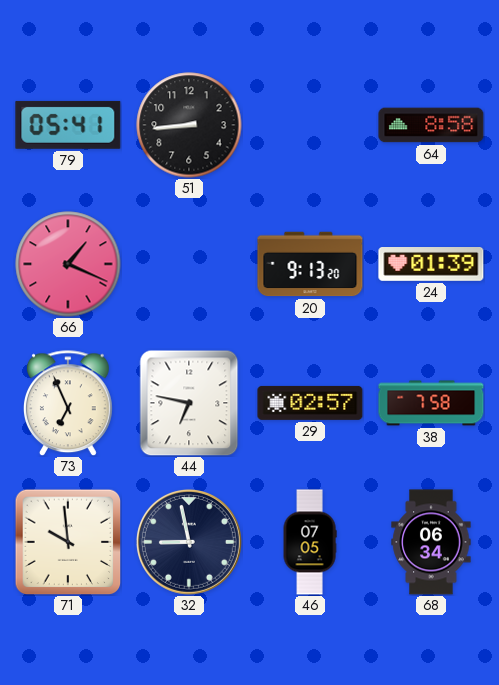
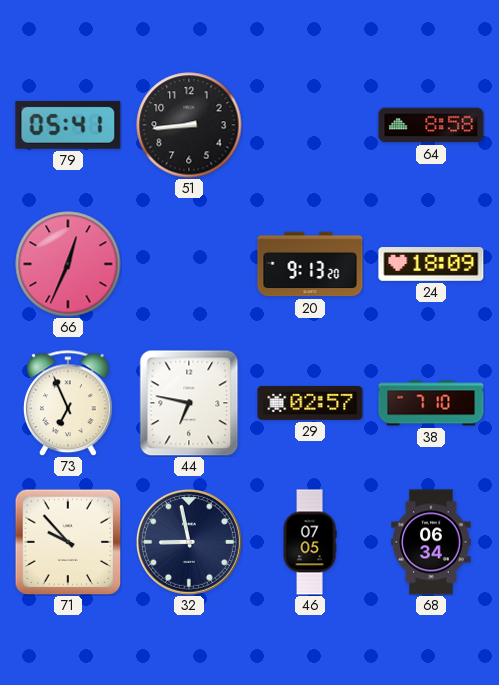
66: 1:19 -> 12:34 (68, 264)
24: 01:39 -> 18:09 (431, 265)
38: 7:58 -> 7:10 (431, 403)
71: 9:59 -> 9:53 (68, 542)
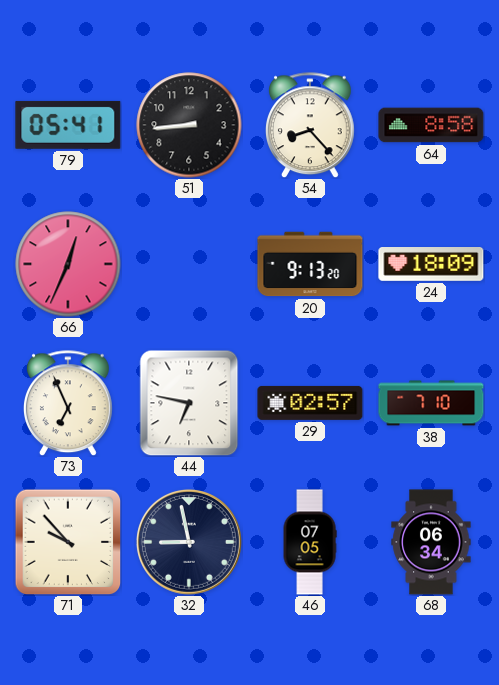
54: none -> 8:23 (310, 125)
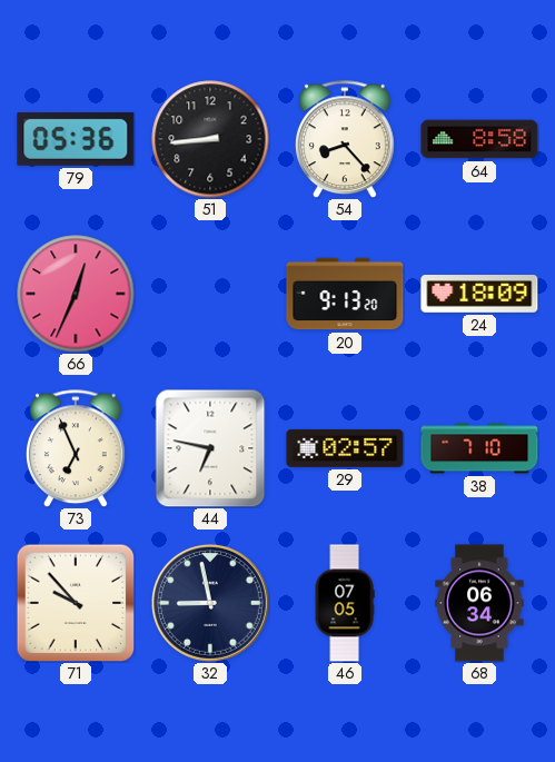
79: 05:41 -> 05:36 (76, 139)
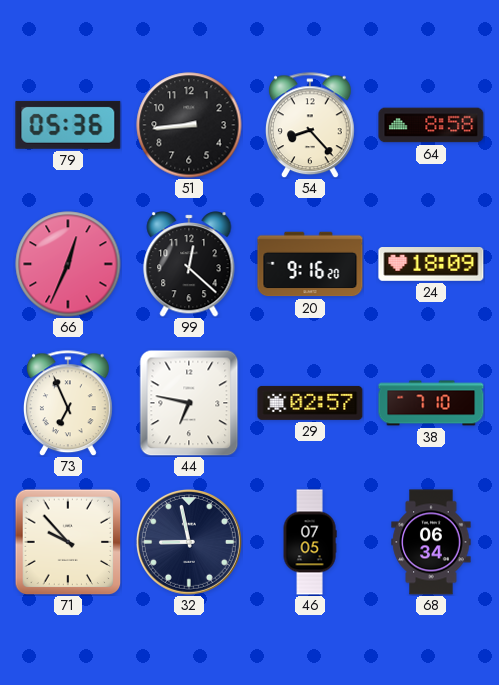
99: none -> 12:22 (189, 264)
20: 9:13 -> 9:16 (310, 264)
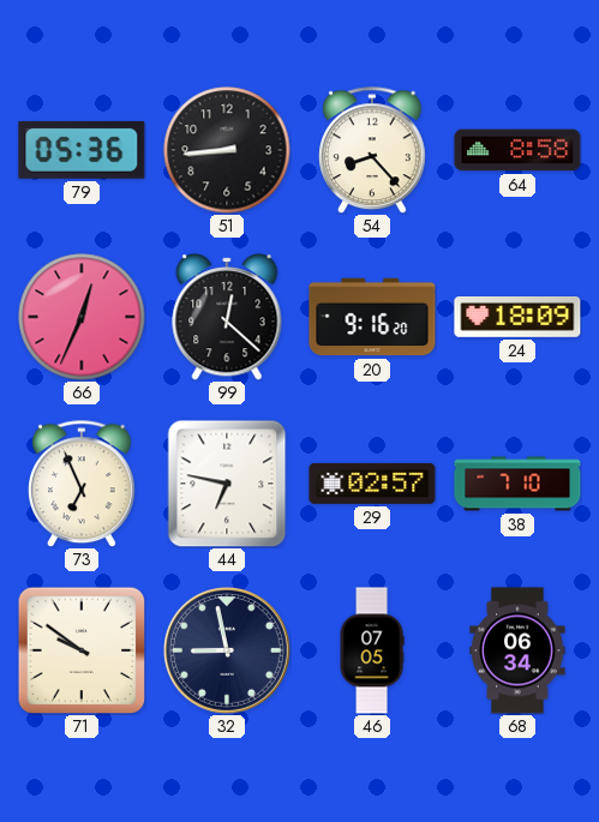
71: 9:53 -> 9:51 (82, 650)
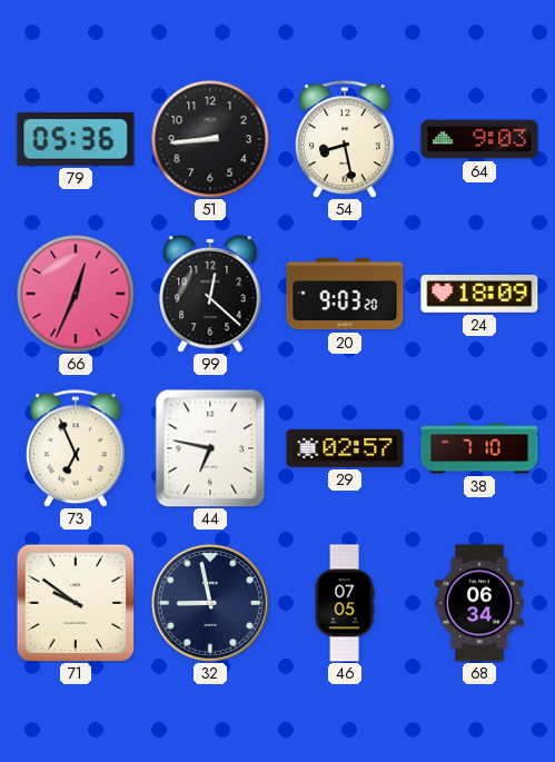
54: 8:23 -> 8:28 (345, 139)
64: 8:58 -> 9:03 (479, 139)
20: 9:16 -> 9:03 (345, 294)
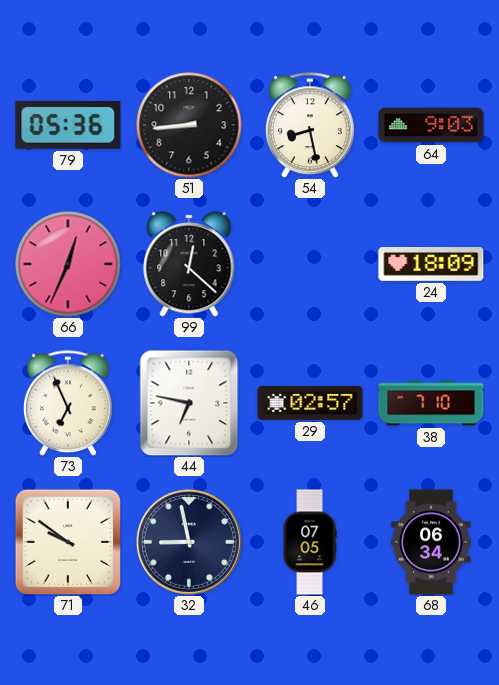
20: 9:03 -> none (345, 294)
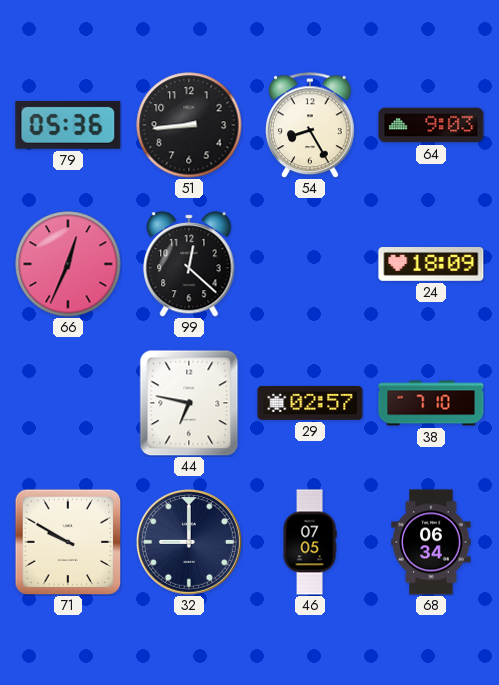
54: 8:28 -> 8:25 (310, 125)
73: 6:56 -> none (68, 403)
71: 9:51 -> 9:50 (68, 542)
32: 8:58 -> 9:00 (189, 542)
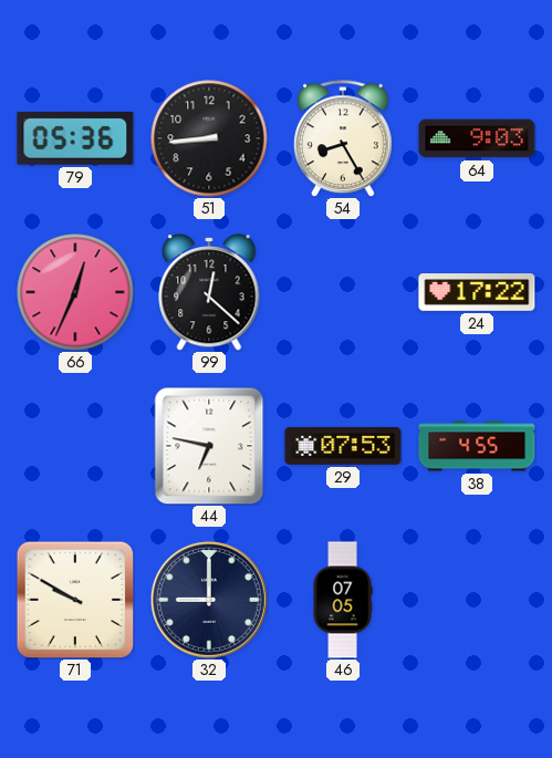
24: 18:09 -> 17:22 (477, 293)
29: 02:57 -> 07:53 (343, 446)
38: 7:10 -> 4:55 (477, 446)
68: 06:34 -> none (431, 542)
